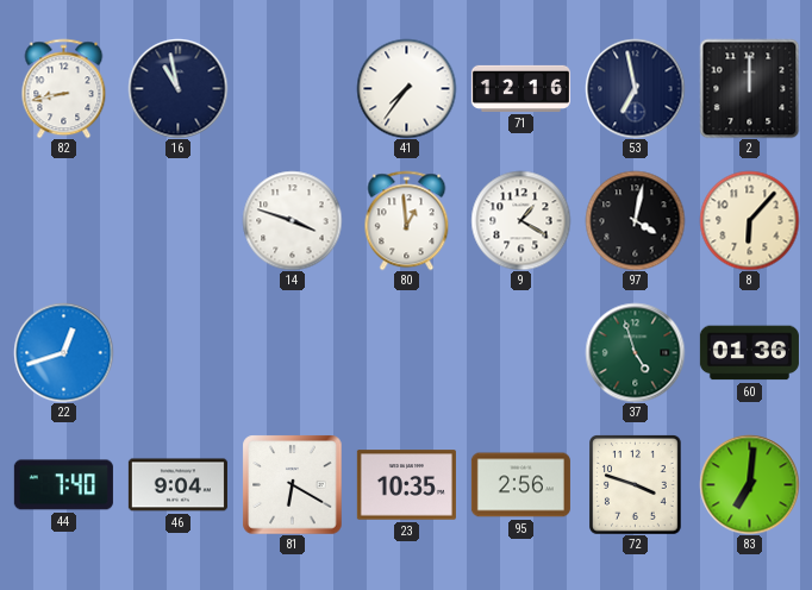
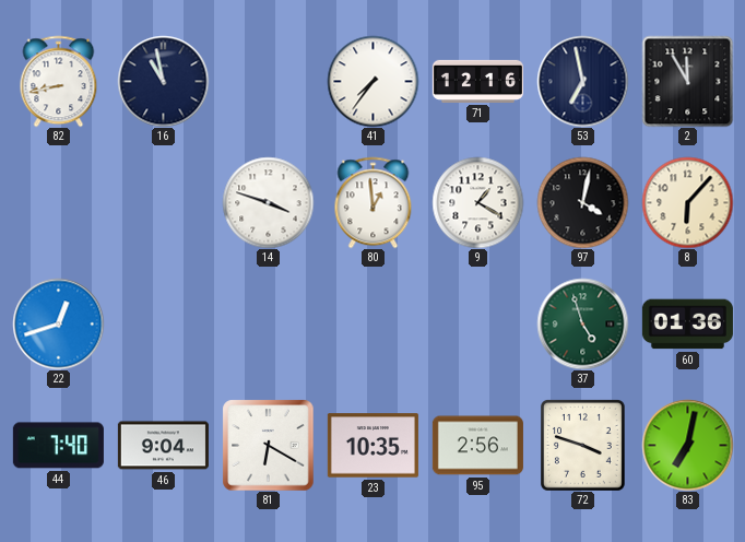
2: 12:00 -> 11:55 (687, 81)
83: 7:01 -> 7:02 (687, 445)
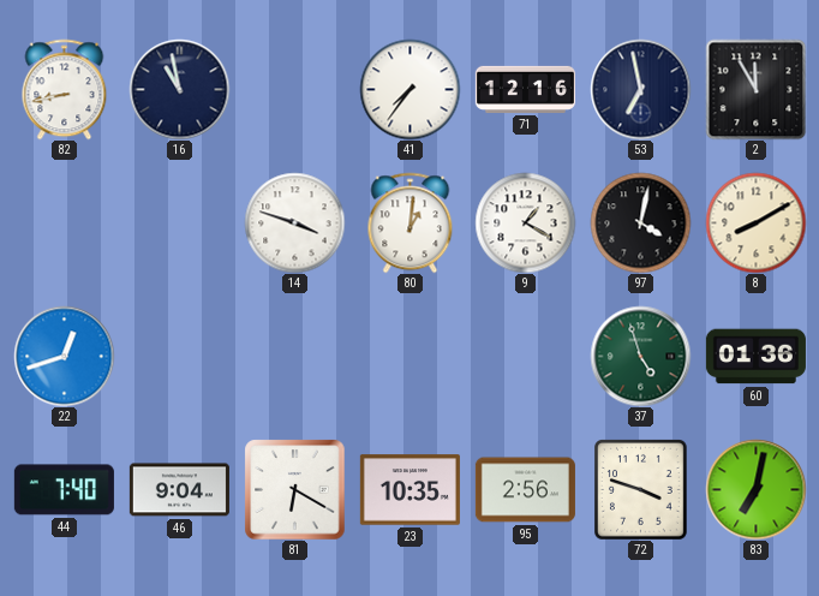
80: 12:59 -> 1:01 (411, 222)
8: 6:07 -> 8:10 (755, 222)
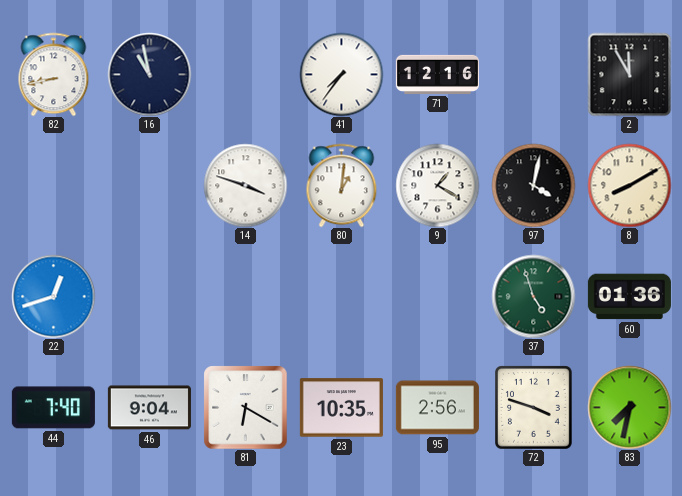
53: 6:58 -> none (640, 89)
83: 7:02 -> 7:32 (629, 407)
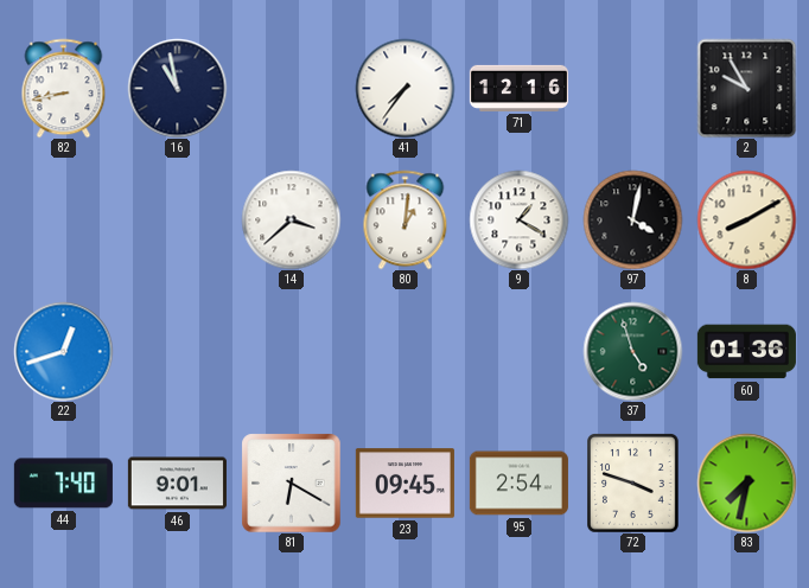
2: 11:55 -> 9:55 (746, 88)
14: 3:48 -> 3:38 (291, 219)
46: 9:04 -> 9:01 (177, 484)
23: 10:35 -> 09:45 (404, 484)
95: 2:56 -> 2:54 (518, 484)
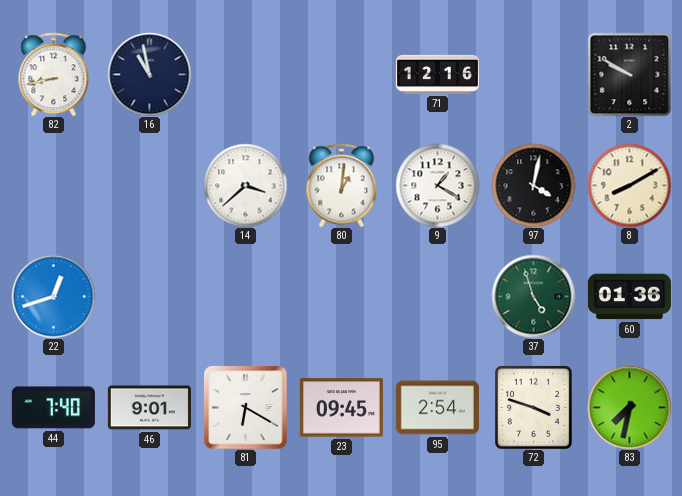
41: 7:36 -> none (404, 88)
2: 9:55 -> 9:50 (629, 74)
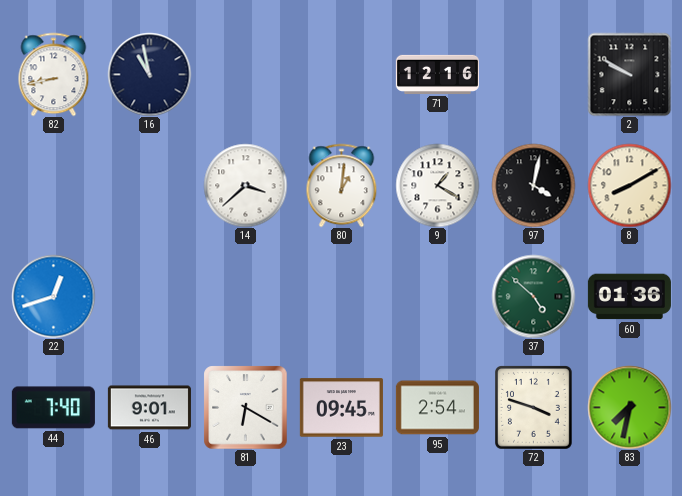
37: 4:57 -> 4:52 (533, 296)
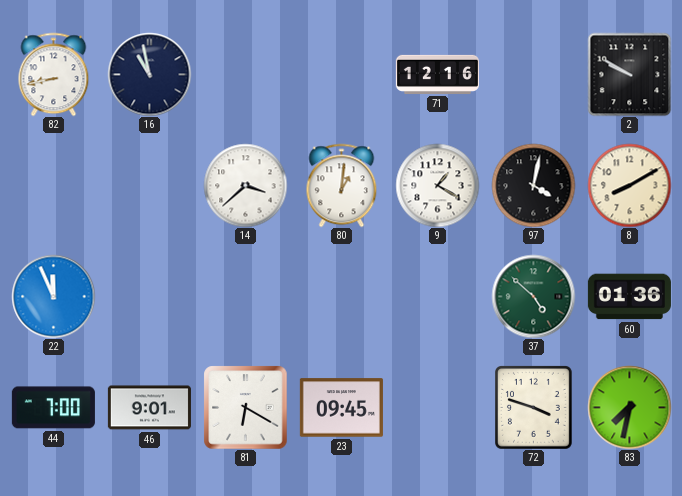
22: 12:42 -> 11:56 (53, 296)
44: 7:40 -> 7:00 (53, 408)
95: 2:54 -> none (437, 408)
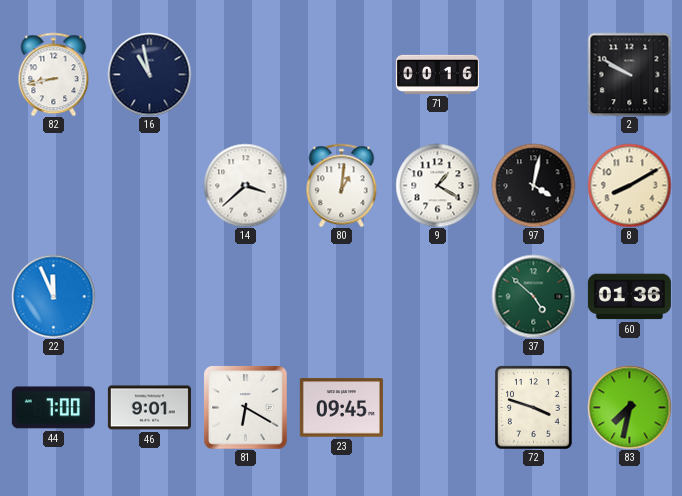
71: 12:16 -> 00:16 (437, 74)
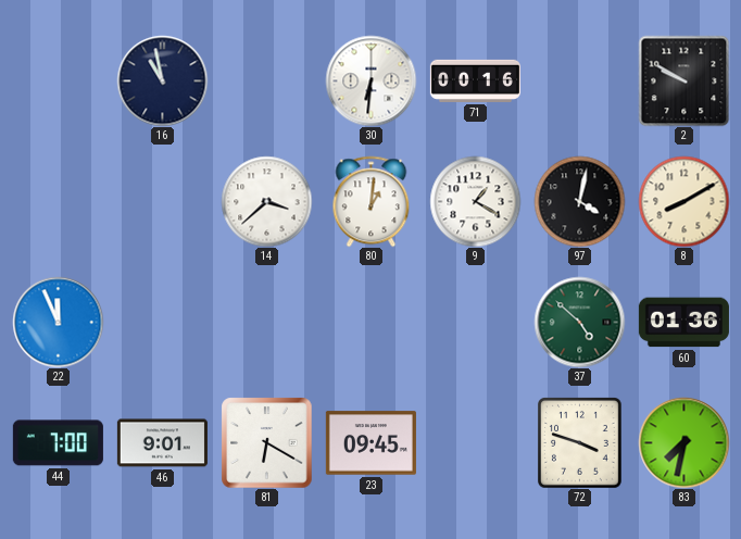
82: 8:43 -> none (54, 74)
30: none -> 6:31 (370, 80)
